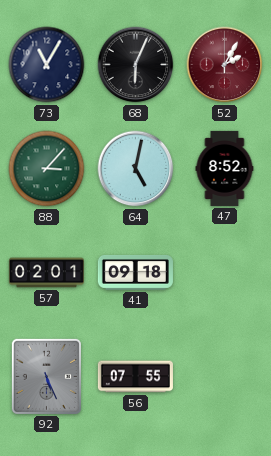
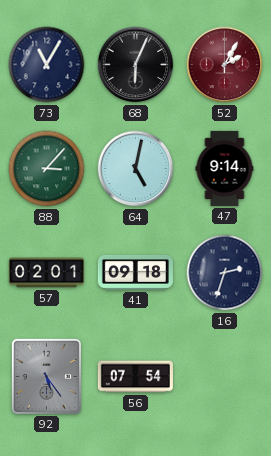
47: 8:52 -> 9:14 (225, 168)
16: none -> 2:33 (225, 273)
92: 5:26 -> 5:24 (46, 376)
56: 07:55 -> 07:54 (135, 377)
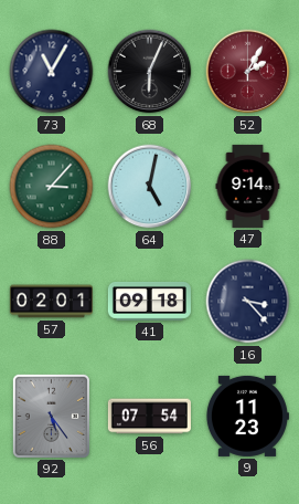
16: 2:33 -> 3:23 (248, 302)
9: none -> 11:23 (247, 416)
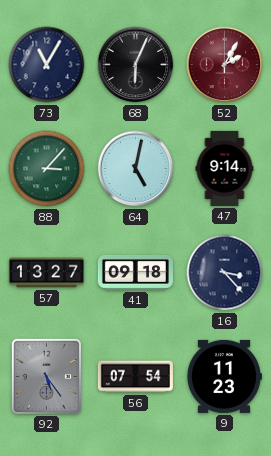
57: 02:01 -> 13:27 (46, 273)
